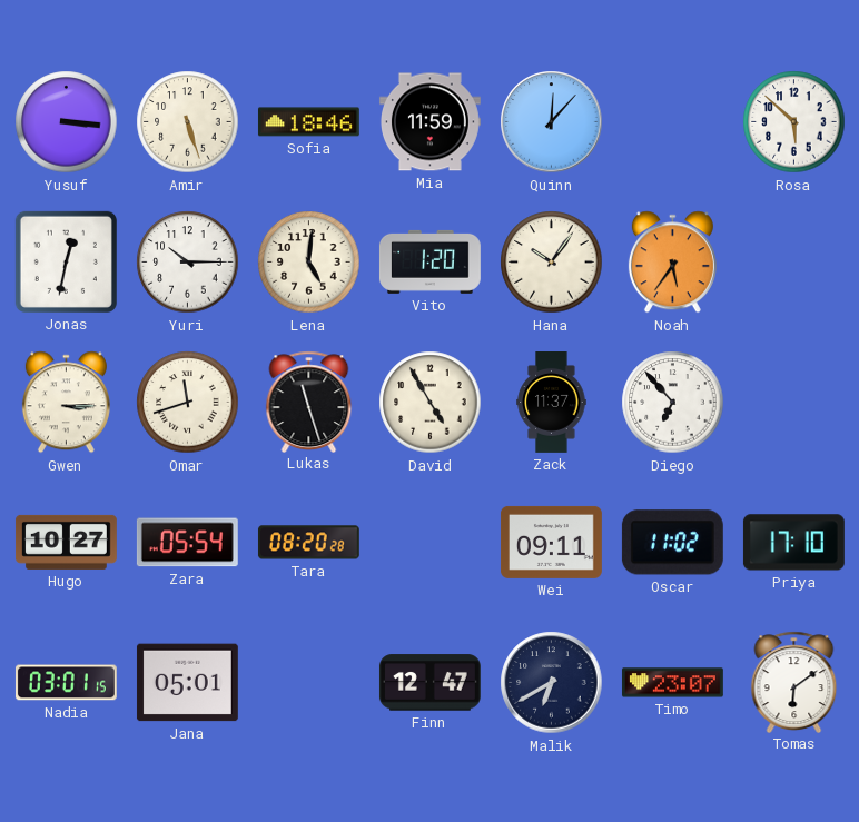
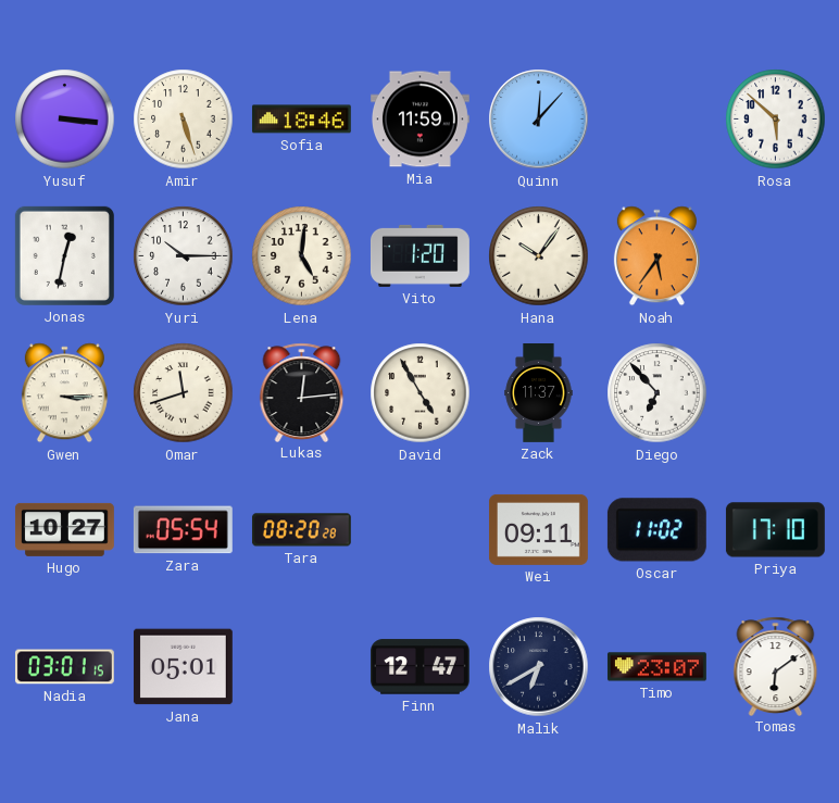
Lukas: 11:27 -> 12:14 (302, 392)
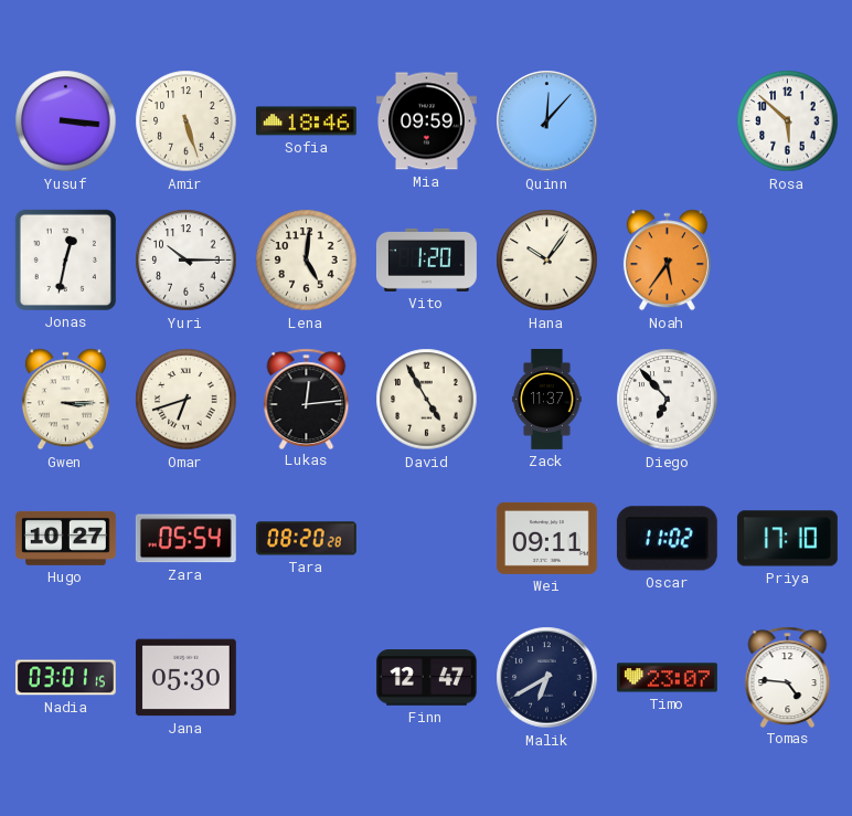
Mia: 11:59 -> 09:59 (426, 121)
Omar: 11:42 -> 6:42 (187, 400)
Jana: 05:01 -> 05:30 (185, 678)
Tomas: 6:09 -> 4:46 (788, 677)
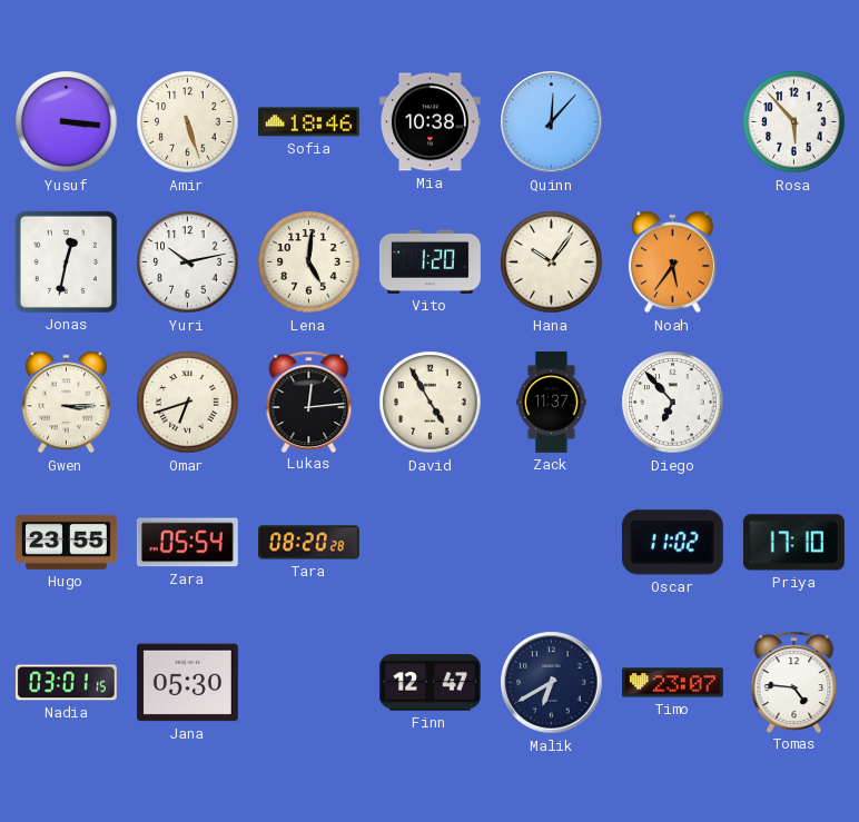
Mia: 09:59 -> 10:38 (429, 122)
Rosa: 5:52 -> 5:53 (794, 122)
Yuri: 10:15 -> 10:13 (188, 263)
Hugo: 10:27 -> 23:55 (66, 542)
Wei: 09:11 -> none (546, 538)
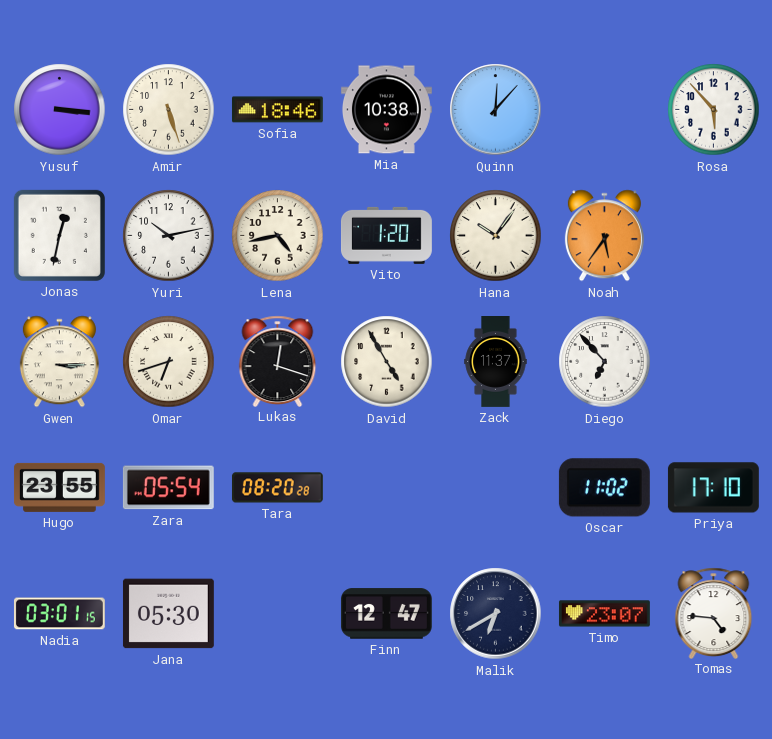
Lena: 5:01 -> 4:43 (278, 236)
Lukas: 12:14 -> 12:18 (278, 361)
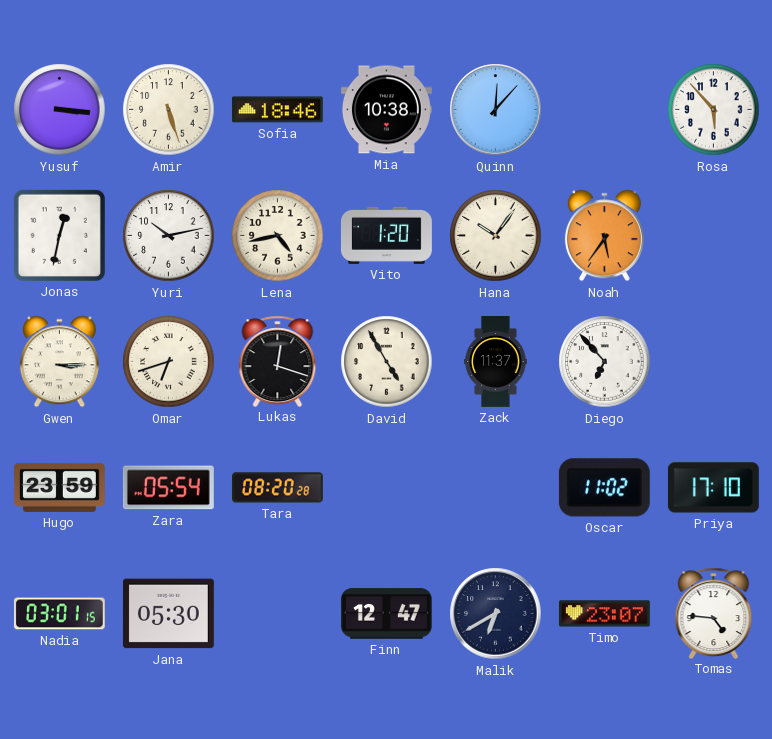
Hugo: 23:55 -> 23:59 (59, 487)
